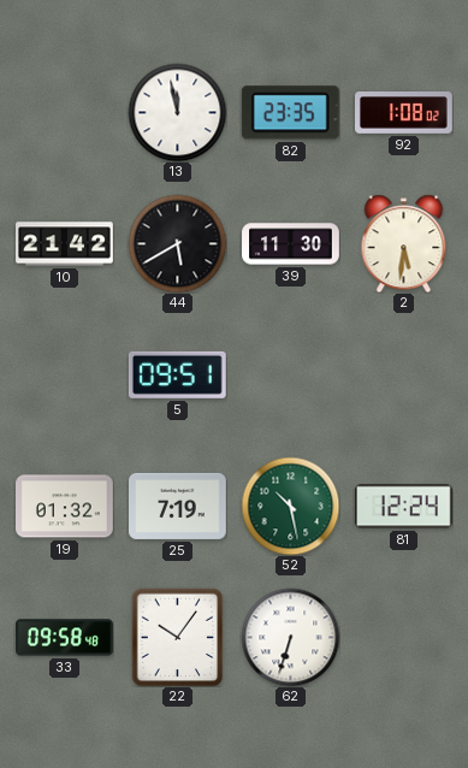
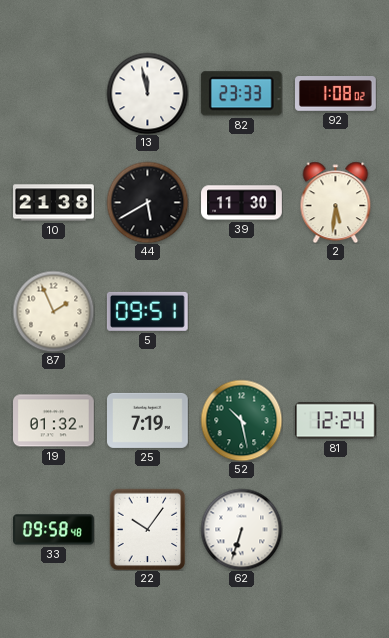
82: 23:35 -> 23:33 (241, 94)
10: 21:42 -> 21:38 (54, 203)
87: none -> 1:56 (53, 311)
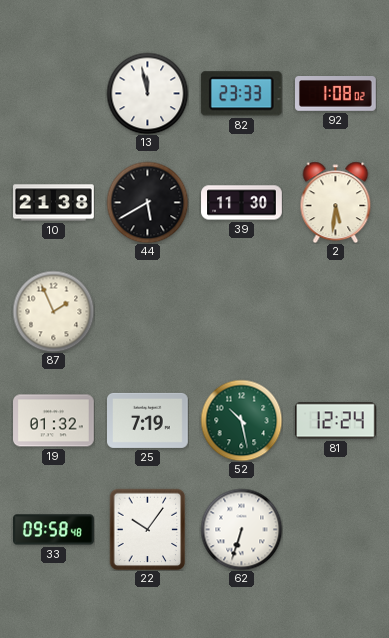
5: 09:51 -> none (147, 311)
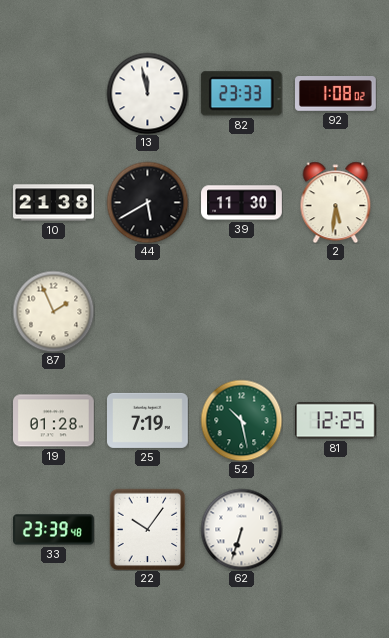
19: 01:32 -> 01:28 (54, 421)
81: 12:24 -> 12:25 (335, 421)
33: 09:58 -> 23:39 (54, 530)
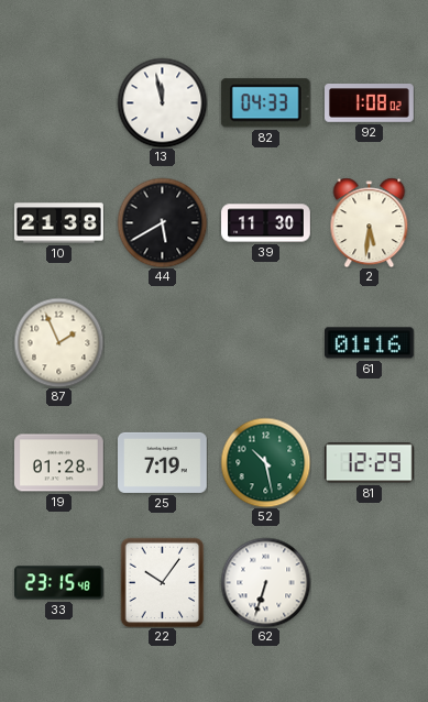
82: 23:33 -> 04:33 (265, 103)
61: none -> 01:16 (370, 343)
81: 12:25 -> 12:29 (369, 463)
33: 23:39 -> 23:15 (59, 583)
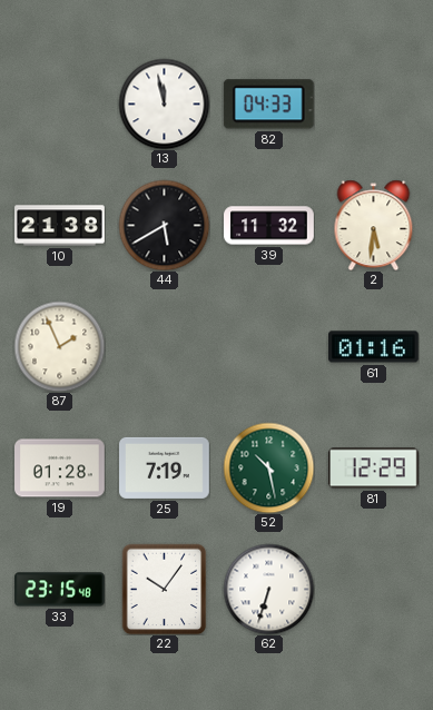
92: 1:08 -> none (370, 103)
39: 11:30 -> 11:32 (269, 226)
